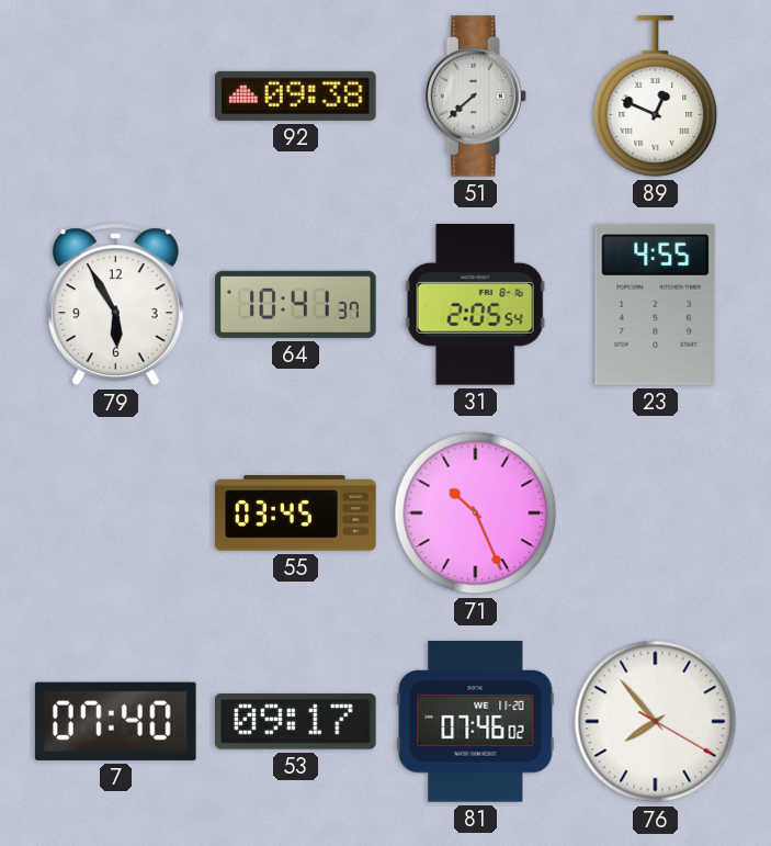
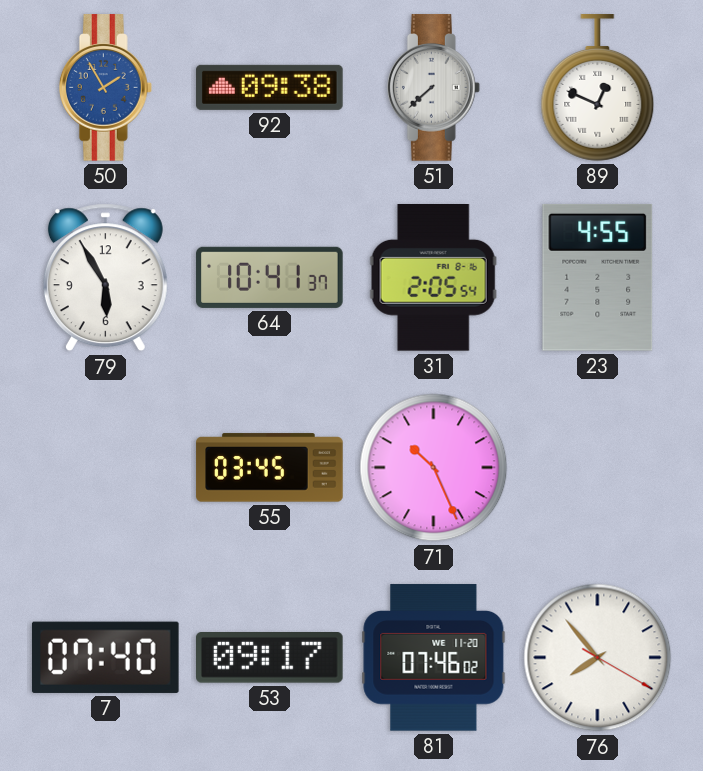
50: none -> 1:55 (105, 88)
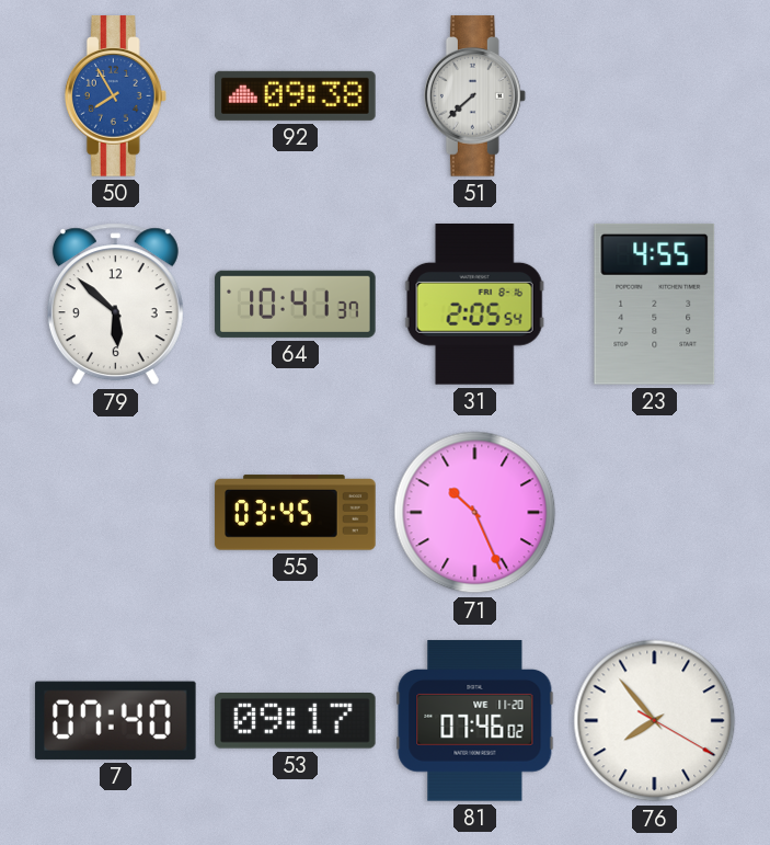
50: 1:55 -> 7:55 (115, 96)
89: 12:49 -> none (598, 88)
79: 5:55 -> 5:52 (115, 305)
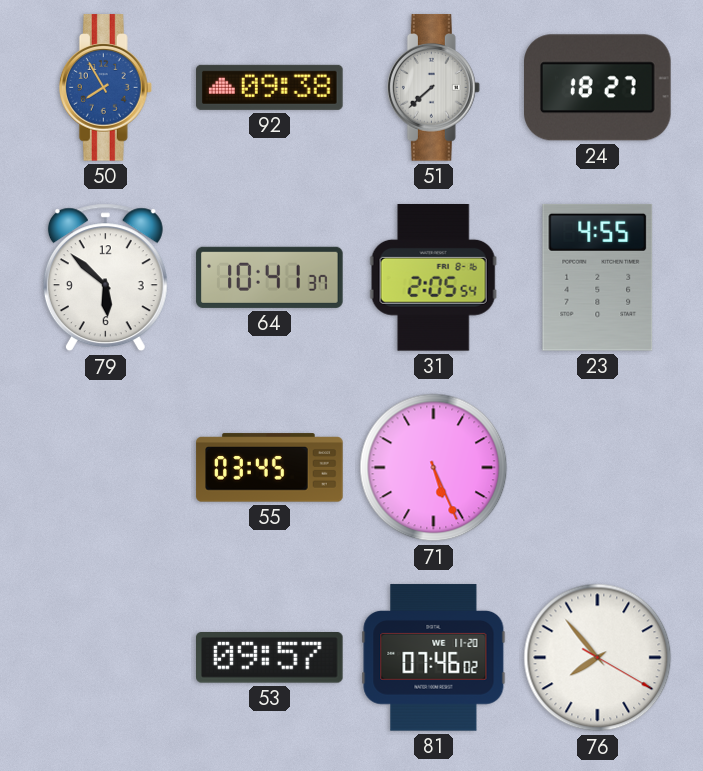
24: none -> 18:27 (598, 88)
71: 10:26 -> 5:26 (434, 468)
7: 07:40 -> none (115, 720)
53: 09:17 -> 09:57 (270, 658)
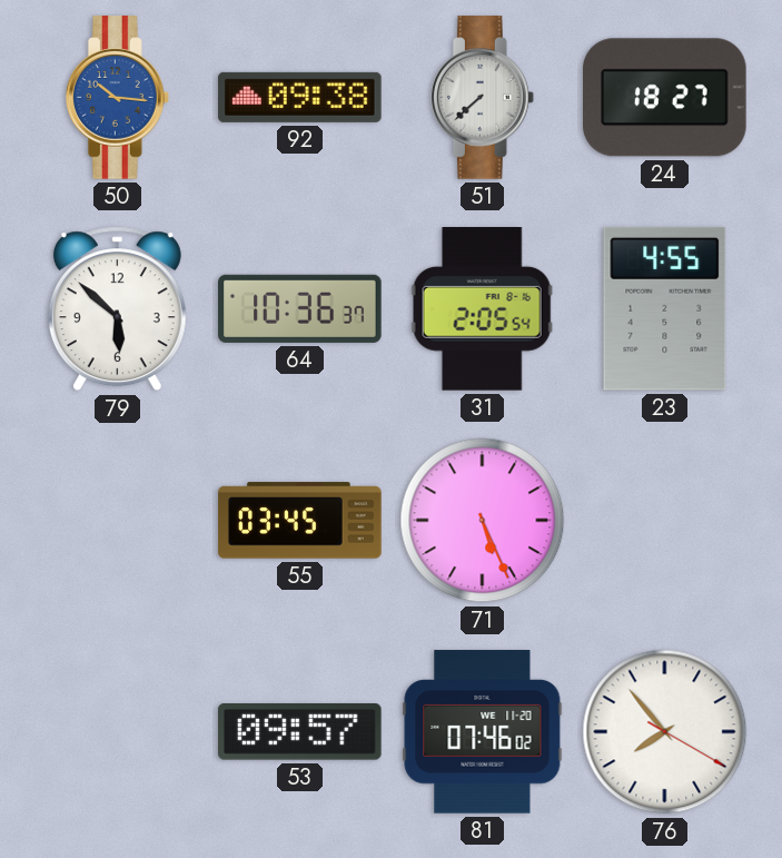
50: 7:55 -> 10:16 (117, 98)
64: 10:41 -> 10:36 (300, 308)
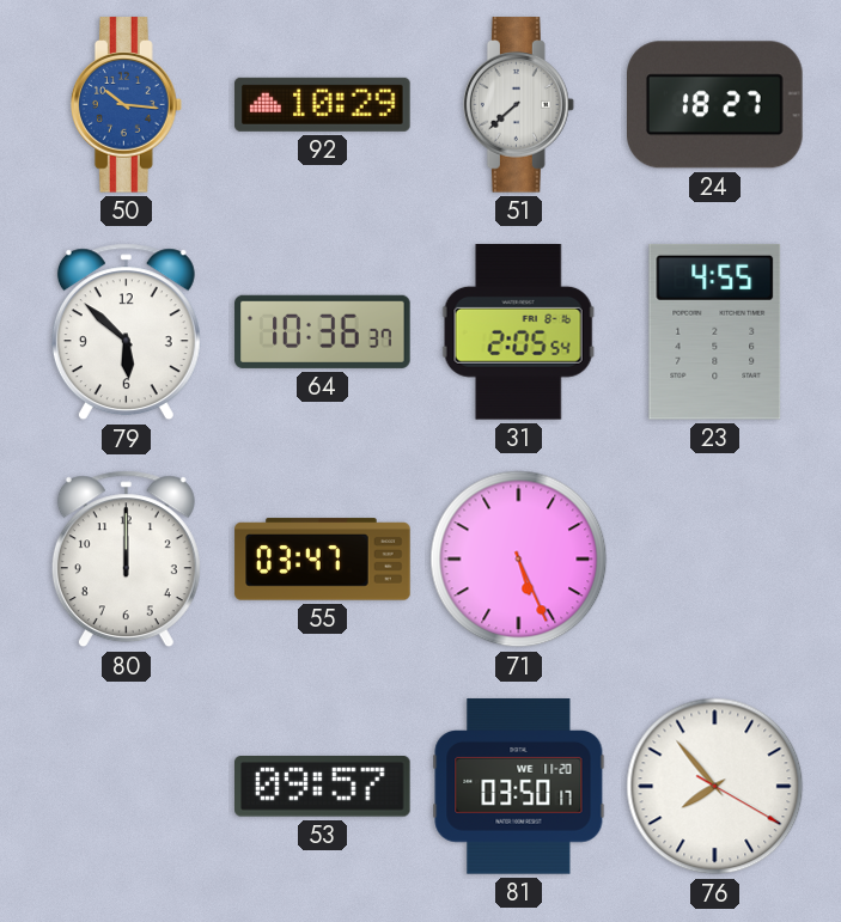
92: 09:38 -> 10:29 (323, 104)
80: none -> 12:00 (126, 560)
55: 03:45 -> 03:47 (323, 560)
81: 07:46 -> 03:50 (519, 787)
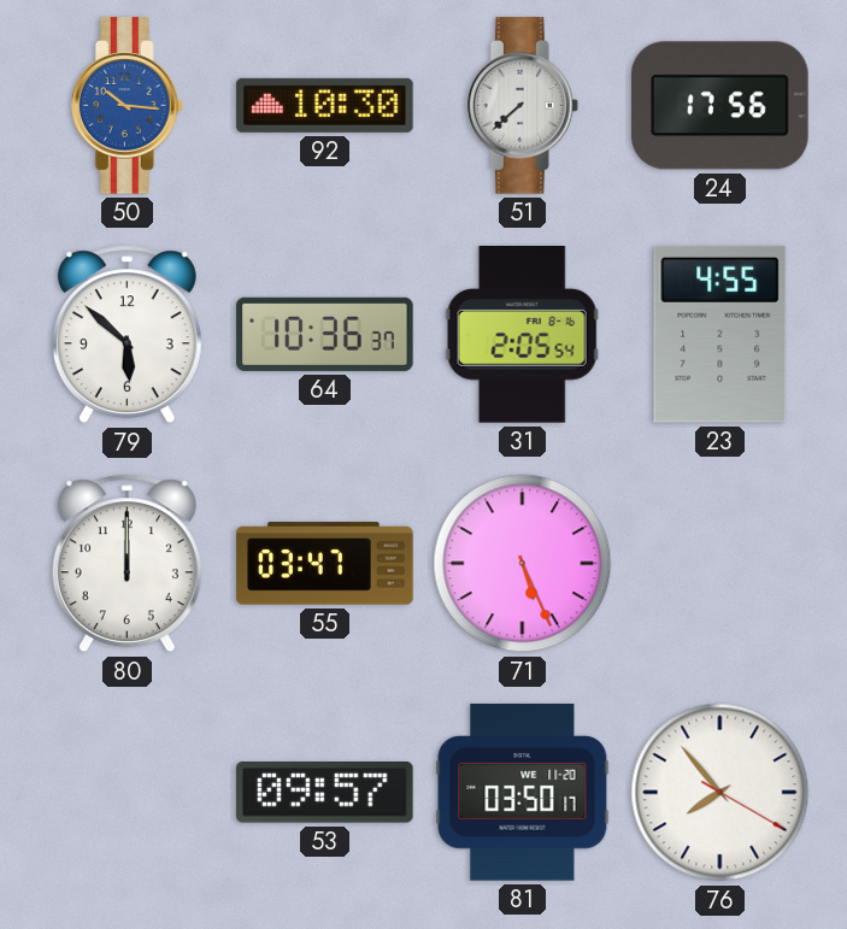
92: 10:29 -> 10:30 (325, 105)
24: 18:27 -> 17:56 (720, 106)
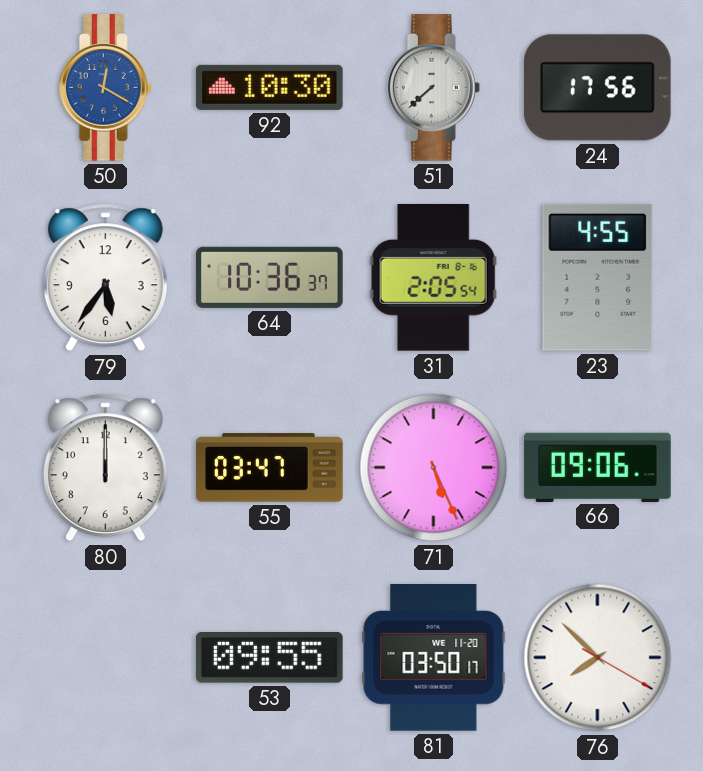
50: 10:16 -> 12:20 (105, 88)
79: 5:52 -> 5:36 (105, 278)
66: none -> 09:06 (598, 467)
53: 09:57 -> 09:55 (270, 658)
76: 7:53 -> 7:52 (598, 658)
